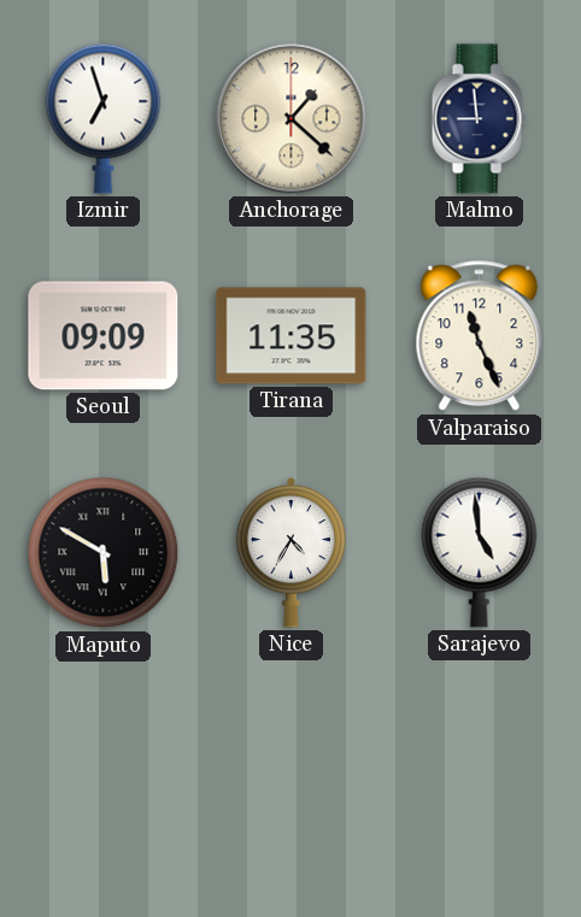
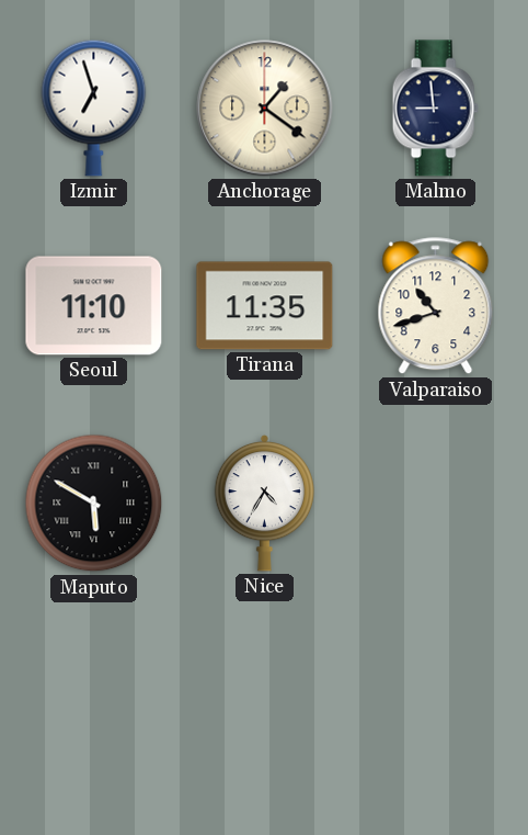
Anchorage: 1:22 -> 1:21 (265, 109)
Seoul: 09:09 -> 11:10 (94, 306)
Valparaiso: 11:26 -> 10:42 (436, 306)
Sarajevo: 4:59 -> none (480, 552)
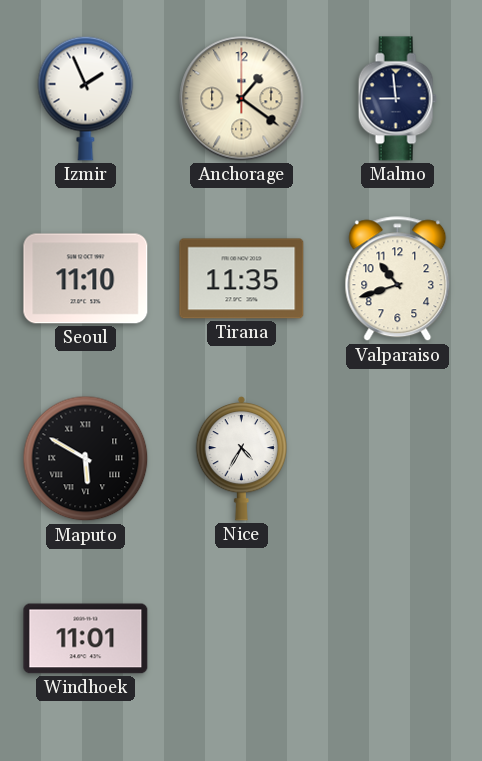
Izmir: 6:57 -> 1:56 (86, 98)
Windhoek: none -> 11:01 (86, 639)
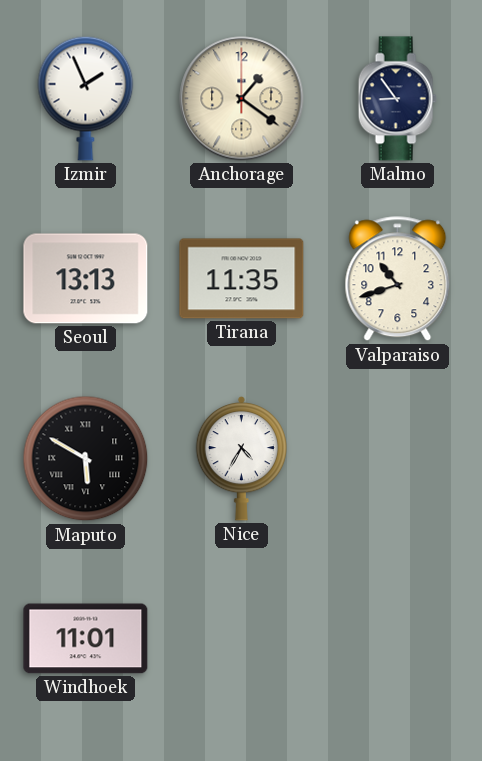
Malmo: 8:59 -> 8:54 (397, 99)
Seoul: 11:10 -> 13:13 (86, 279)
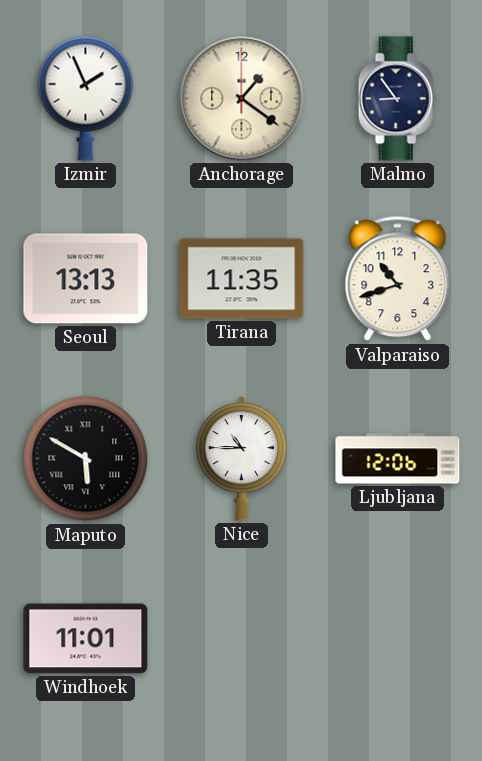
Nice: 4:35 -> 10:45 (242, 458)
Ljubljana: none -> 12:06 (398, 459)
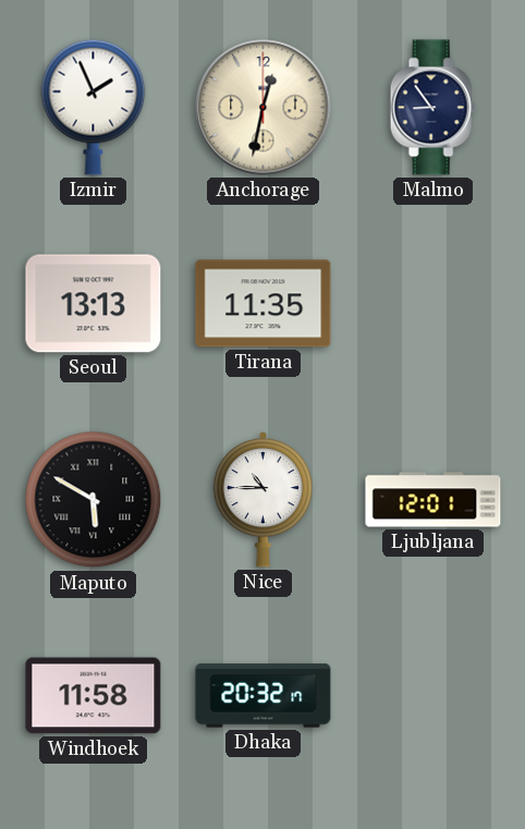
Anchorage: 1:21 -> 12:32 (264, 108)
Valparaiso: 10:42 -> none (398, 279)
Ljubljana: 12:06 -> 12:01 (434, 500)
Windhoek: 11:01 -> 11:58 (94, 696)
Dhaka: none -> 20:32 (264, 696)
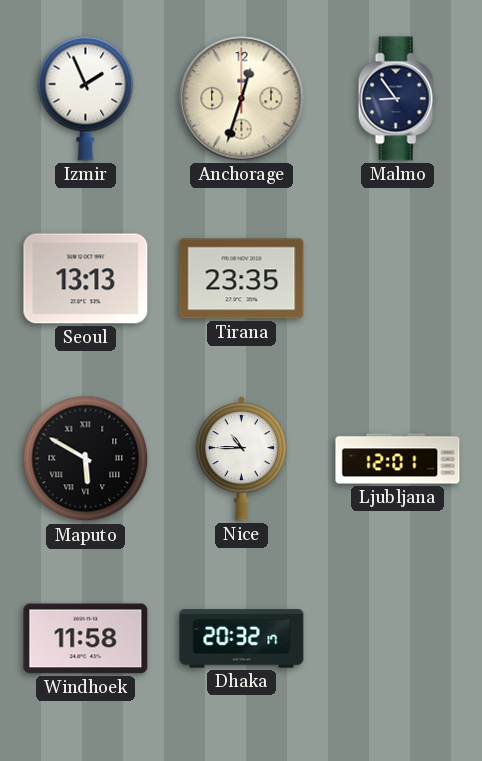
Anchorage: 12:32 -> 12:33 (242, 99)
Tirana: 11:35 -> 23:35 (242, 279)
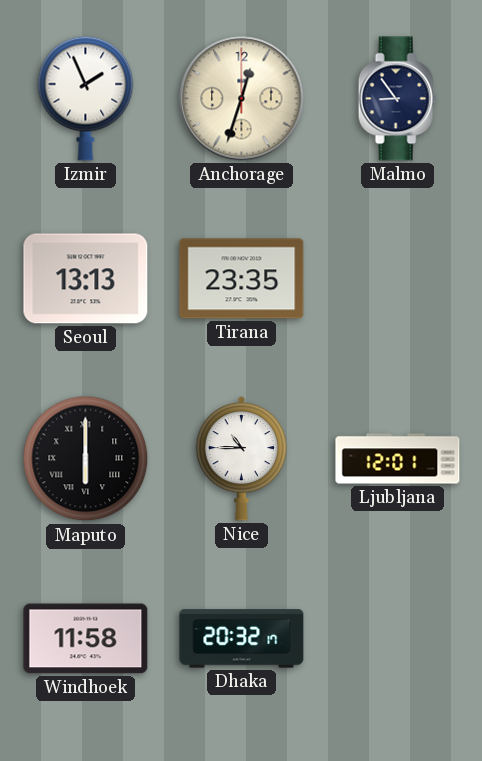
Maputo: 5:50 -> 6:00 (86, 459)
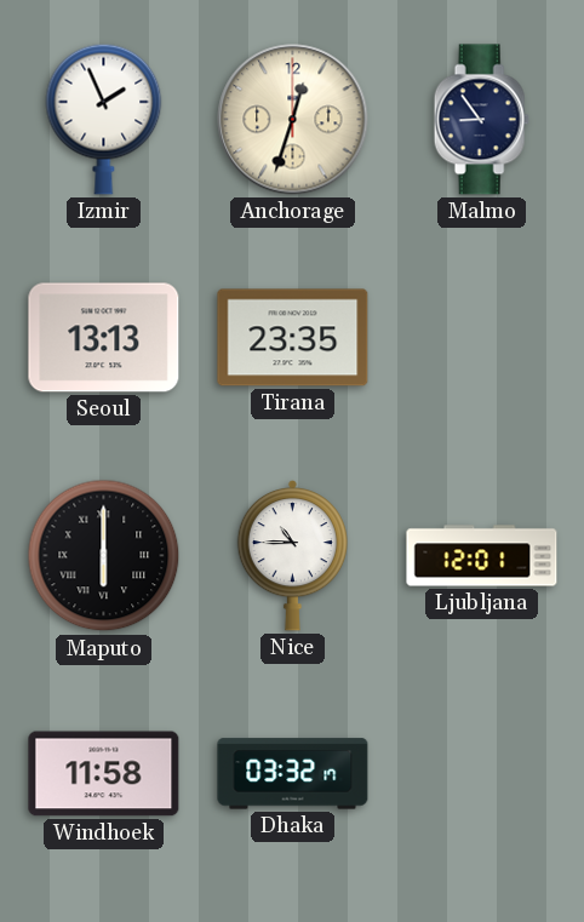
Dhaka: 20:32 -> 03:32 (293, 774)
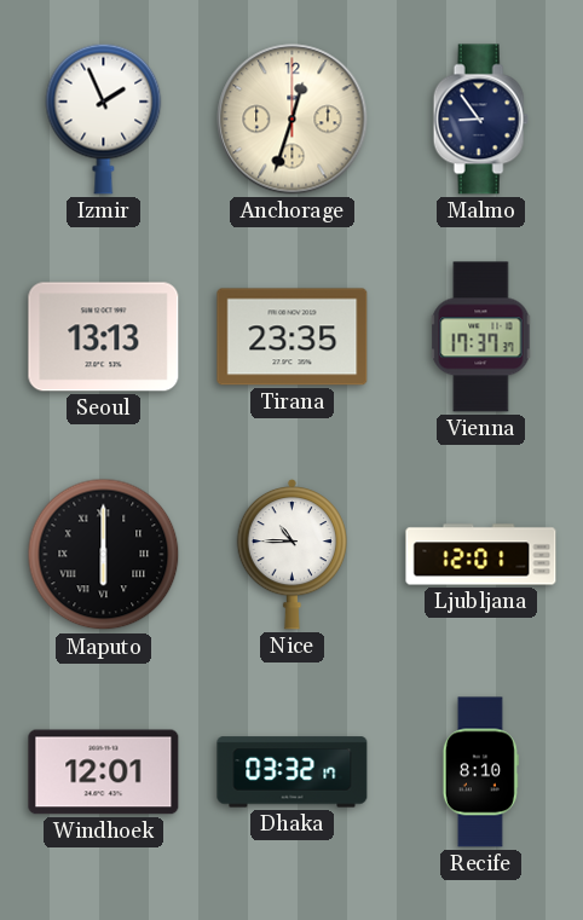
Vienna: none -> 17:37 (481, 337)
Windhoek: 11:58 -> 12:01 (104, 773)
Recife: none -> 8:10 (480, 773)
